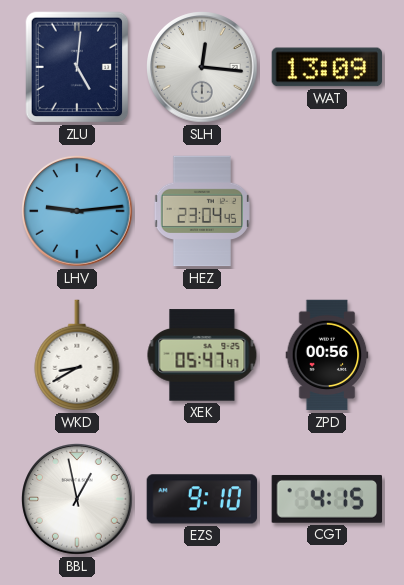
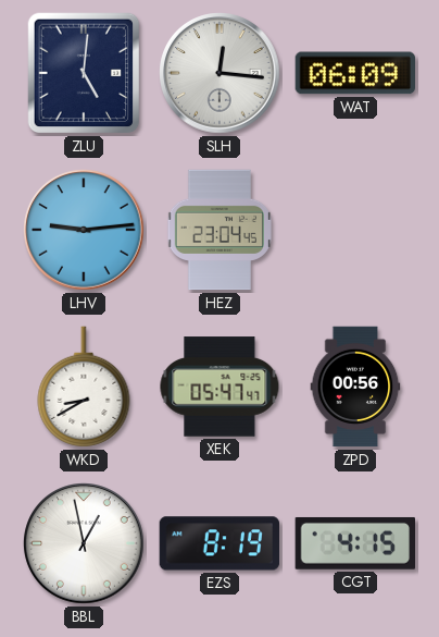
WAT: 13:09 -> 06:09 (354, 73)
EZS: 9:10 -> 8:19 (220, 543)
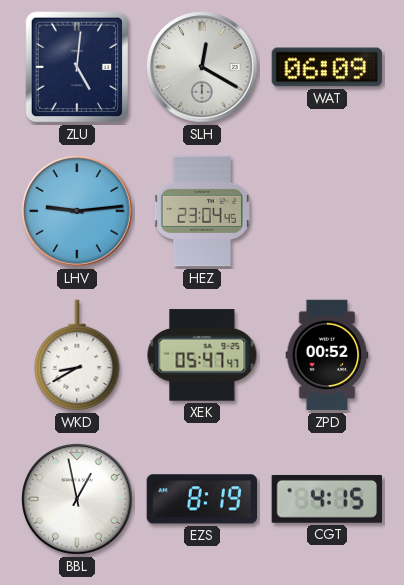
SLH: 12:16 -> 12:20 (202, 67)
ZPD: 00:56 -> 00:52 (327, 355)
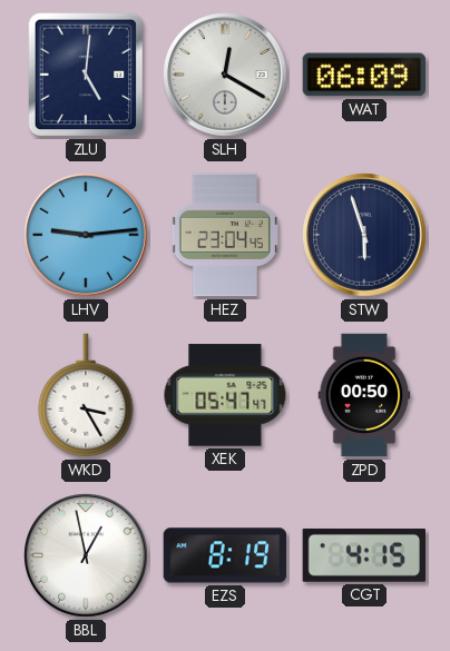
STW: none -> 5:57 (364, 235)
WKD: 8:40 -> 3:25 (86, 395)
ZPD: 00:52 -> 00:50 (364, 395)
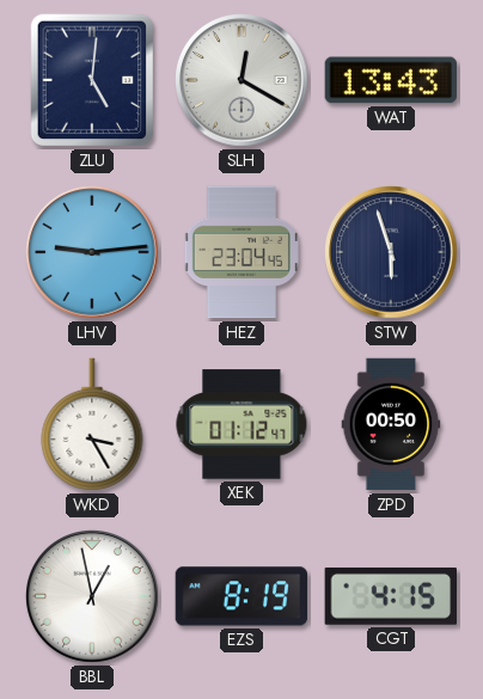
WAT: 06:09 -> 13:43 (390, 80)
XEK: 05:47 -> 01:12 (241, 424)
